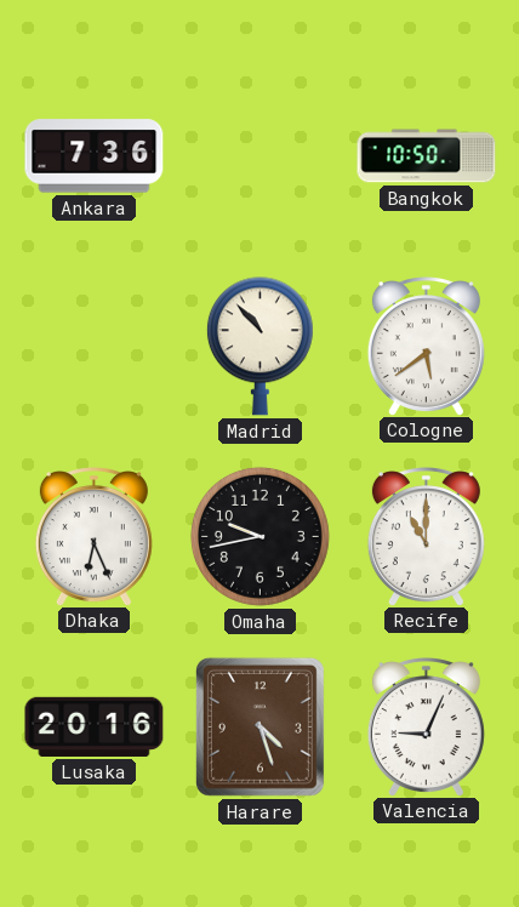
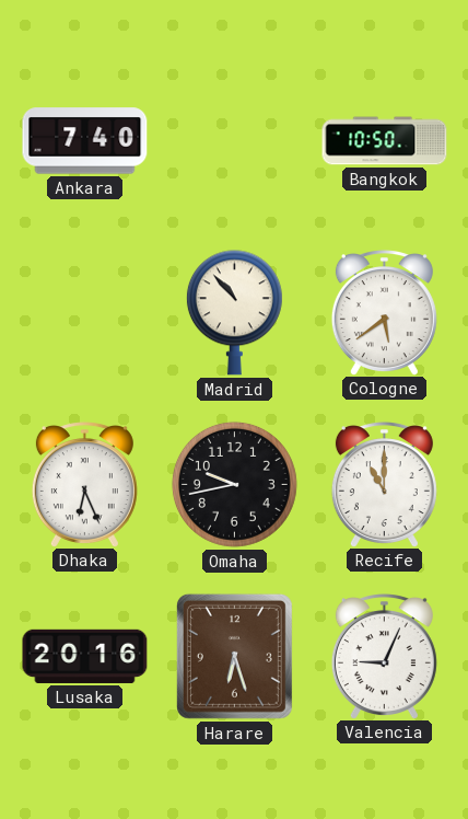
Ankara: 7:36 -> 7:40 (85, 141)
Harare: 4:27 -> 6:27 (234, 656)
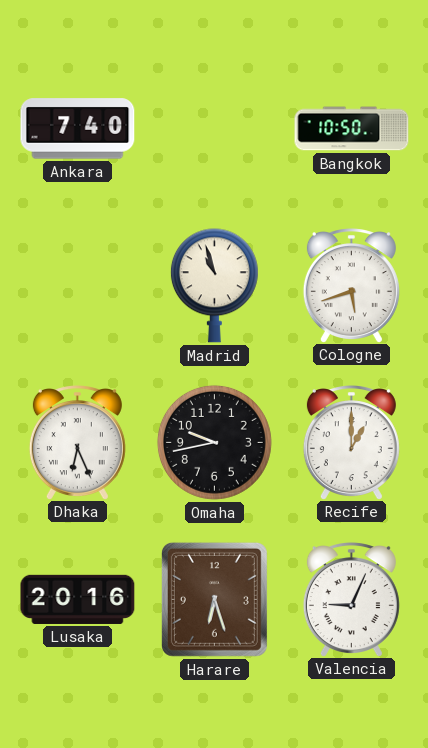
Madrid: 10:53 -> 10:57 (214, 286)
Cologne: 5:39 -> 5:42 (351, 285)
Recife: 11:00 -> 1:00 (351, 442)
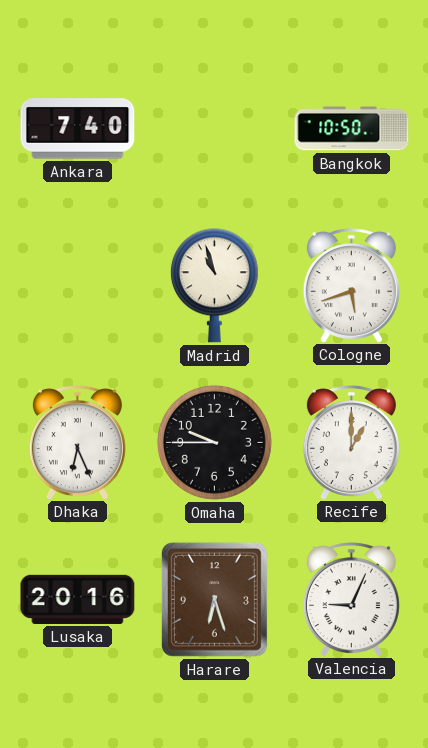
Omaha: 9:43 -> 9:45 (214, 442)
